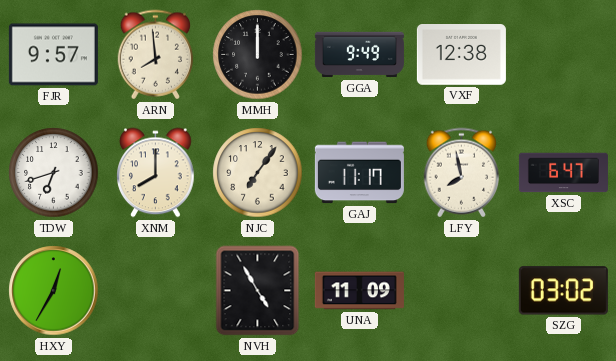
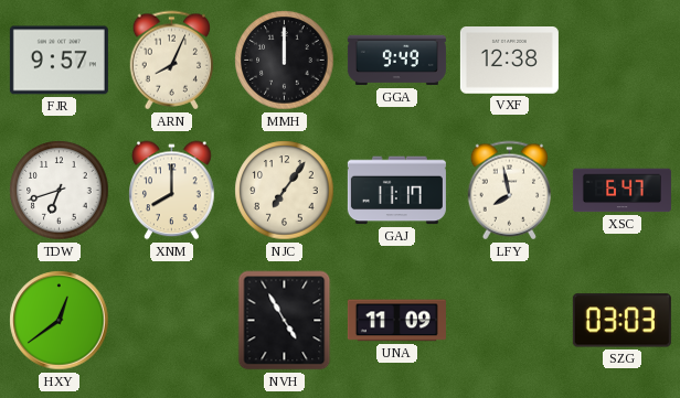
ARN: 7:59 -> 8:04 (172, 61)
HXY: 12:35 -> 12:39 (60, 321)
SZG: 03:02 -> 03:03 (621, 321)
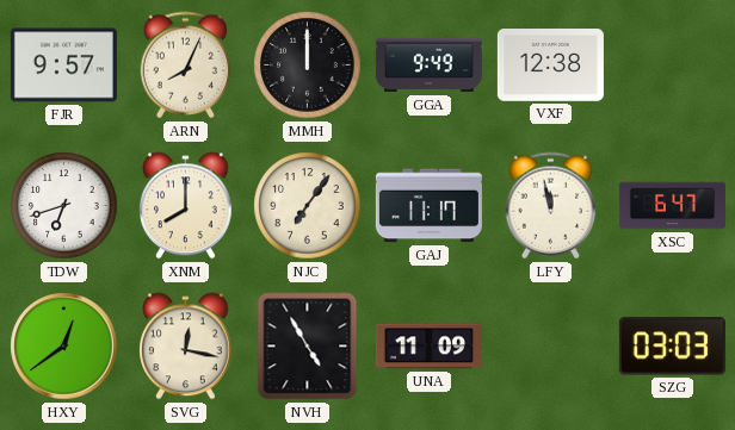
LFY: 7:58 -> 11:58 (551, 206)
SVG: none -> 12:17 (186, 347)
